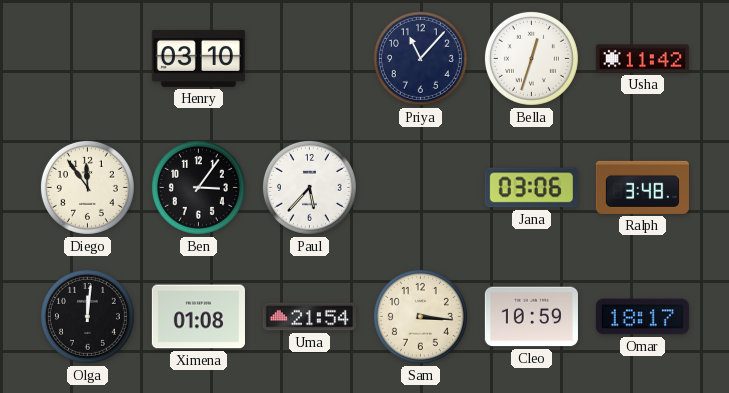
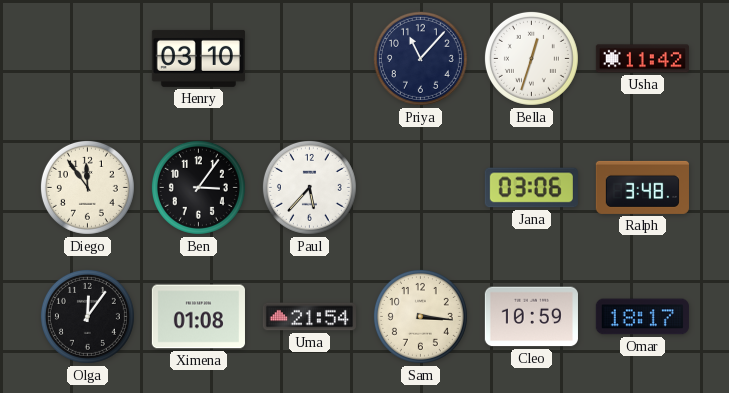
Olga: 12:01 -> 12:06 (87, 316)
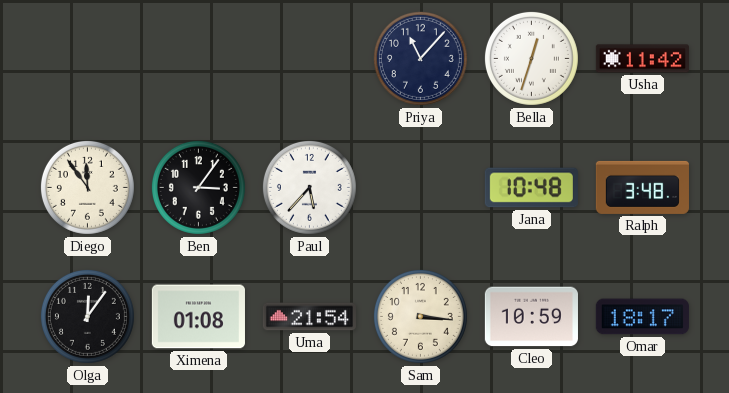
Henry: 03:10 -> none (198, 58)
Jana: 03:06 -> 10:48 (531, 188)
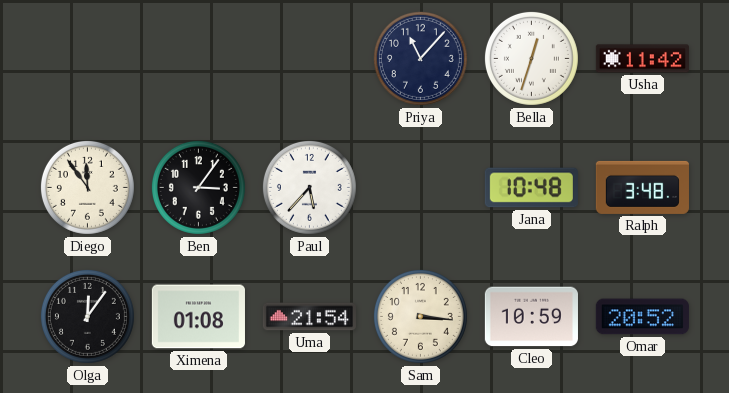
Omar: 18:17 -> 20:52 (642, 317)
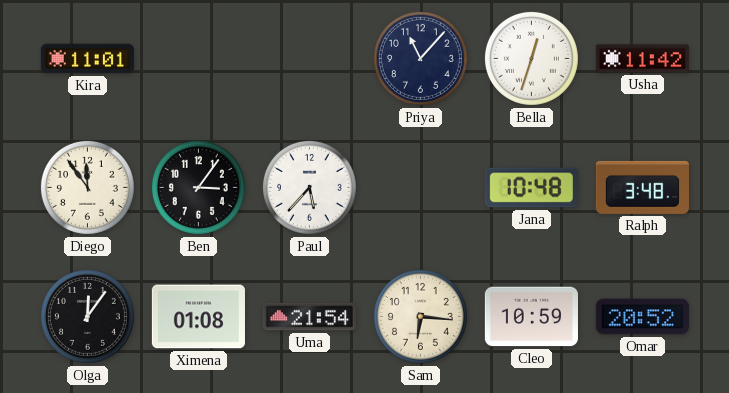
Kira: none -> 11:01 (87, 59)
Sam: 3:16 -> 6:16 (420, 316)
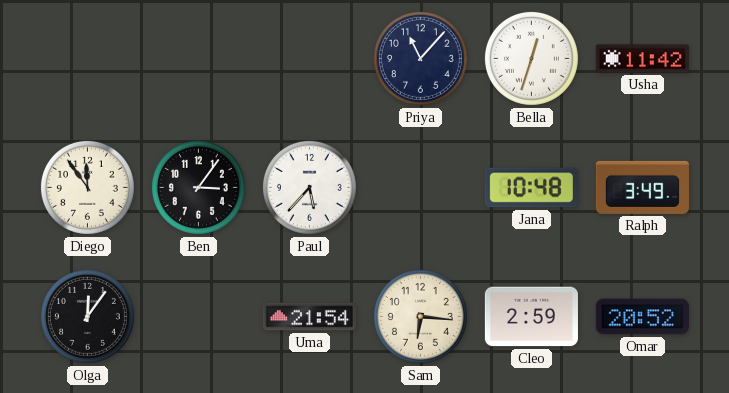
Kira: 11:01 -> none (87, 59)
Ralph: 3:48 -> 3:49 (642, 187)
Ximena: 01:08 -> none (198, 317)
Cleo: 10:59 -> 2:59 (531, 317)
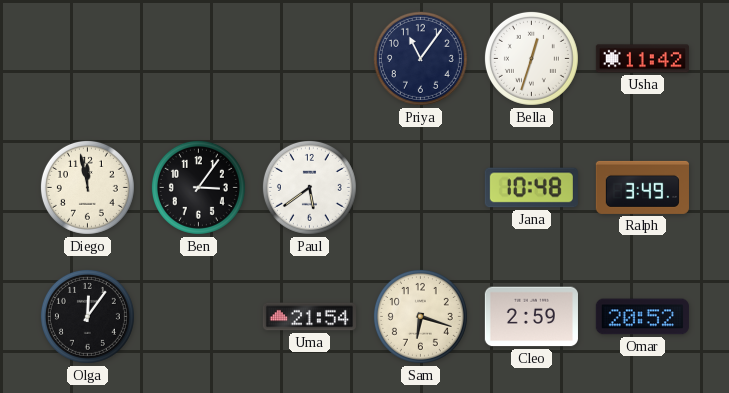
Priya: 11:07 -> 11:06 (420, 58)
Diego: 11:54 -> 11:58 (87, 187)
Paul: 5:37 -> 5:39 (309, 187)
Sam: 6:16 -> 6:18 (420, 316)
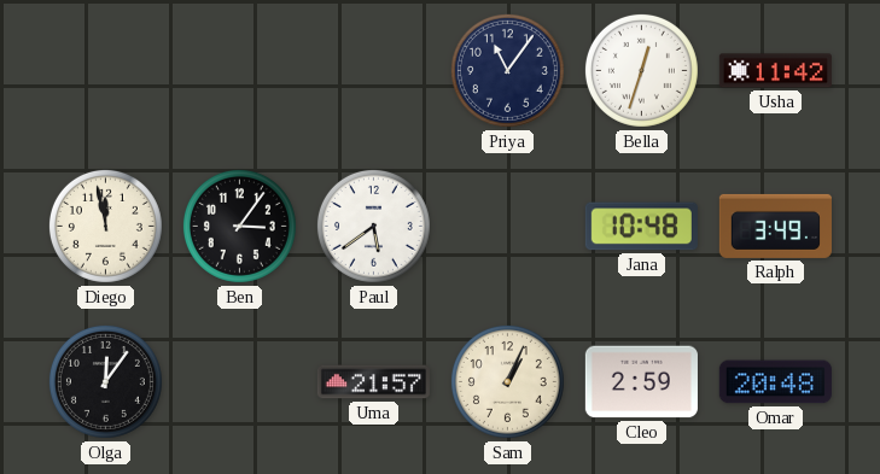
Uma: 21:54 -> 21:57 (373, 382)
Sam: 6:18 -> 1:04 (507, 381)
Omar: 20:52 -> 20:48 (775, 382)
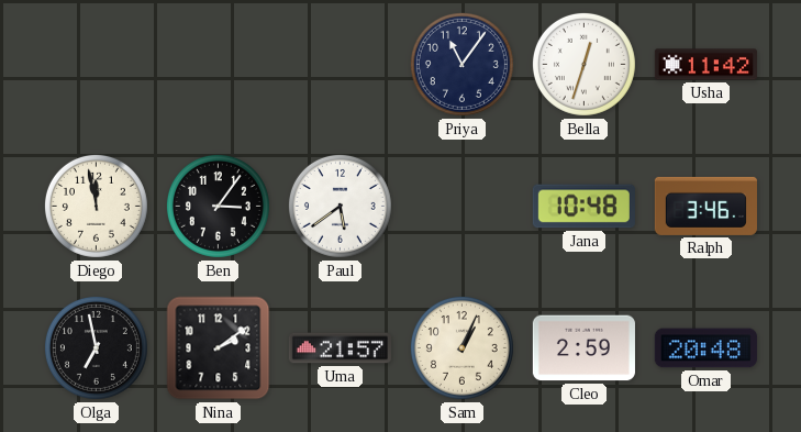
Ralph: 3:49 -> 3:46 (705, 206)
Olga: 12:06 -> 6:58 (96, 347)
Nina: none -> 2:09 (219, 348)
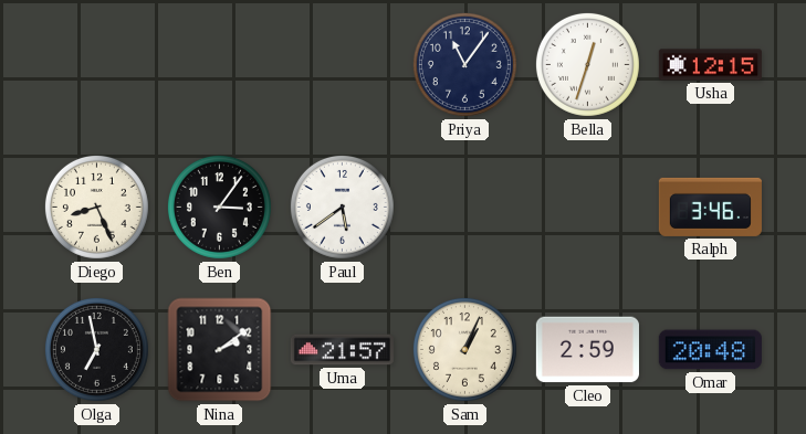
Usha: 11:42 -> 12:15 (710, 65)
Diego: 11:58 -> 8:26 (96, 207)
Jana: 10:48 -> none (583, 207)
